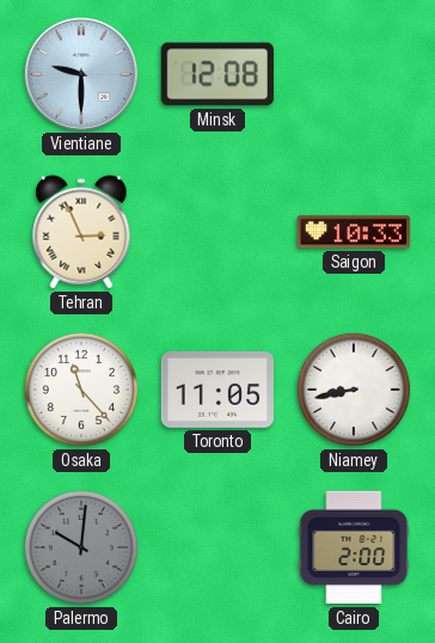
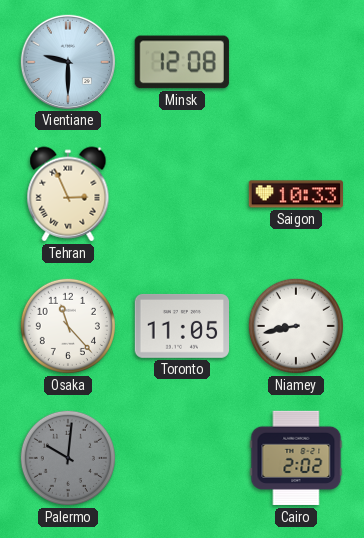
Cairo: 2:00 -> 2:02 (296, 458)
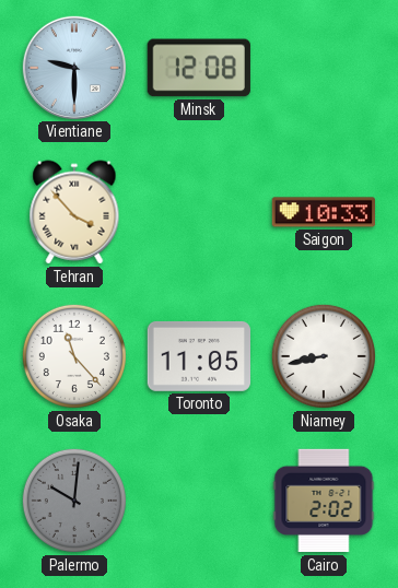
Tehran: 2:56 -> 3:53 (74, 212)
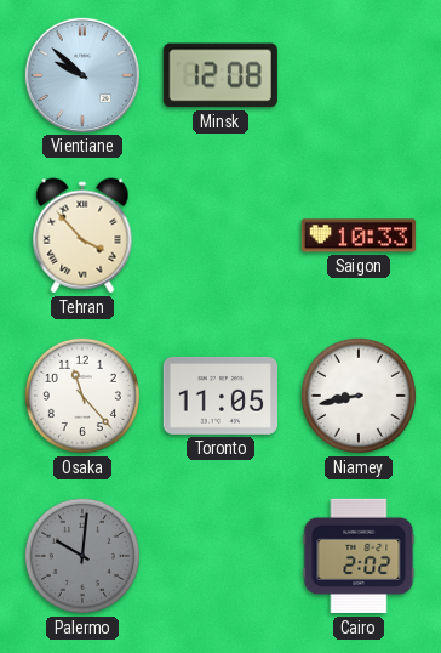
Vientiane: 9:30 -> 9:52 (81, 74)
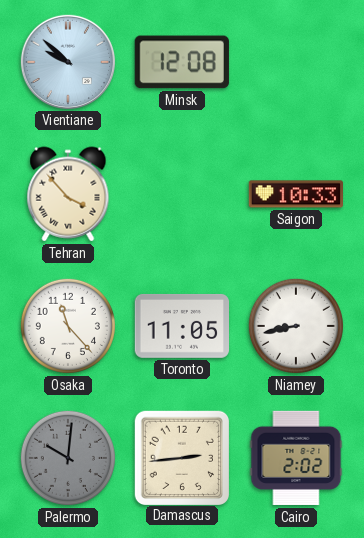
Damascus: none -> 2:44 (181, 457)
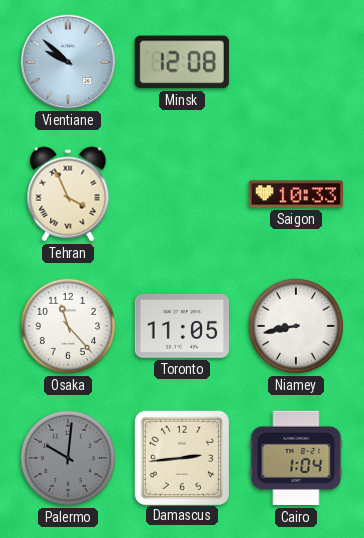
Tehran: 3:53 -> 3:56 (68, 194)
Cairo: 2:02 -> 1:04 (296, 458)
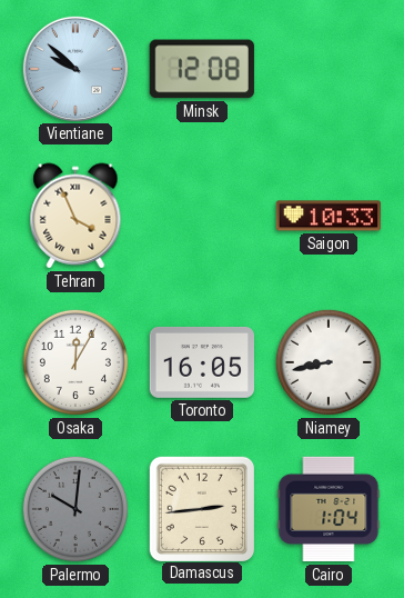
Osaka: 11:23 -> 12:05 (75, 362)
Toronto: 11:05 -> 16:05 (202, 362)
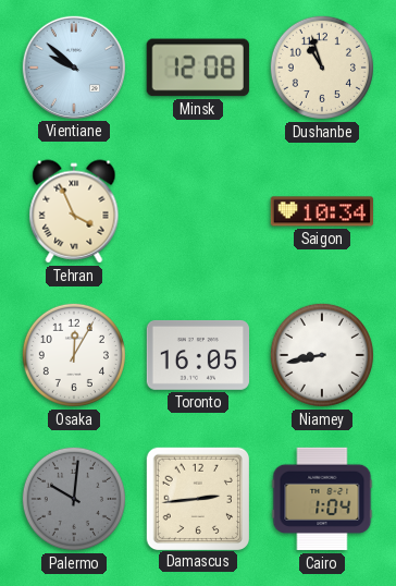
Dushanbe: none -> 10:57 (322, 68)
Saigon: 10:33 -> 10:34 (321, 211)
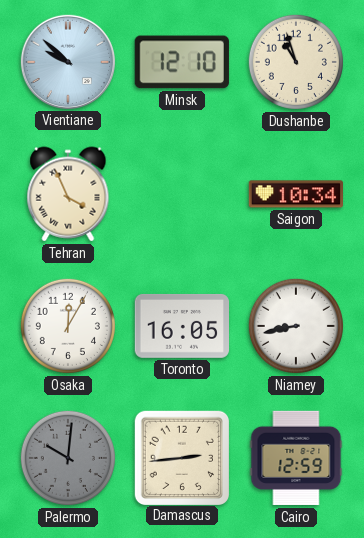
Minsk: 12:08 -> 12:10 (182, 62)
Cairo: 1:04 -> 12:59 (296, 458)
